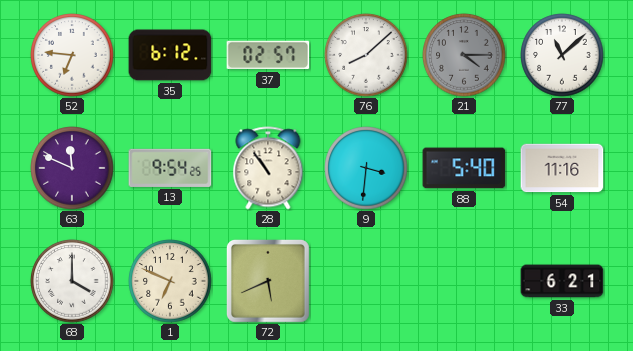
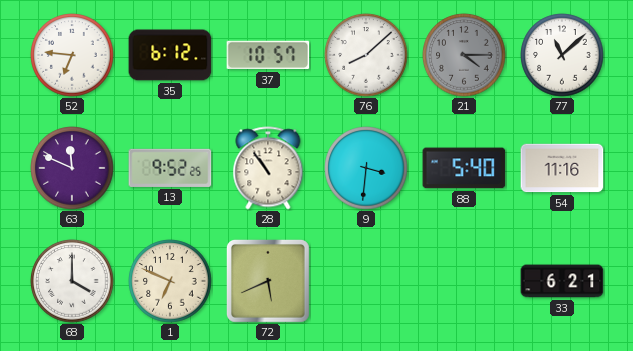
37: 02:57 -> 10:57 (268, 55)
13: 9:54 -> 9:52 (170, 168)
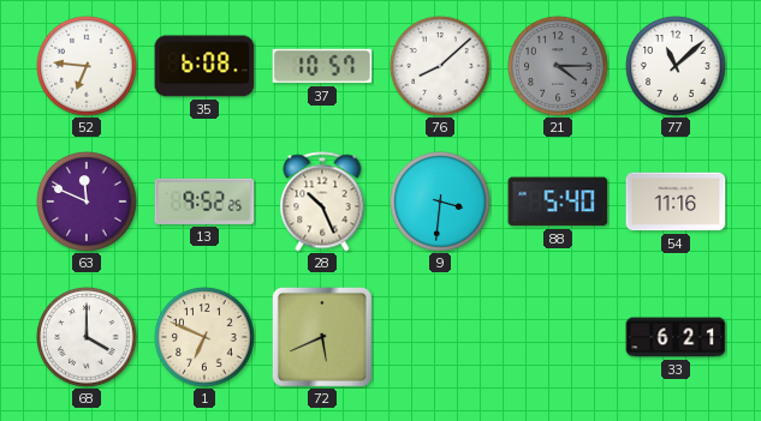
35: 6:12 -> 6:08 (204, 66)
28: 10:54 -> 10:26 (322, 202)
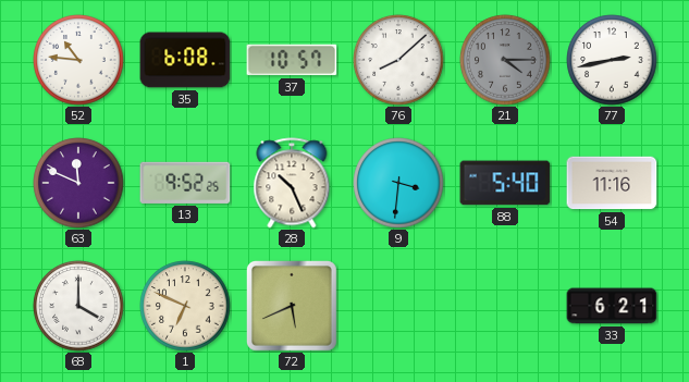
52: 6:46 -> 10:46 (78, 60)
77: 11:08 -> 2:43 (612, 60)
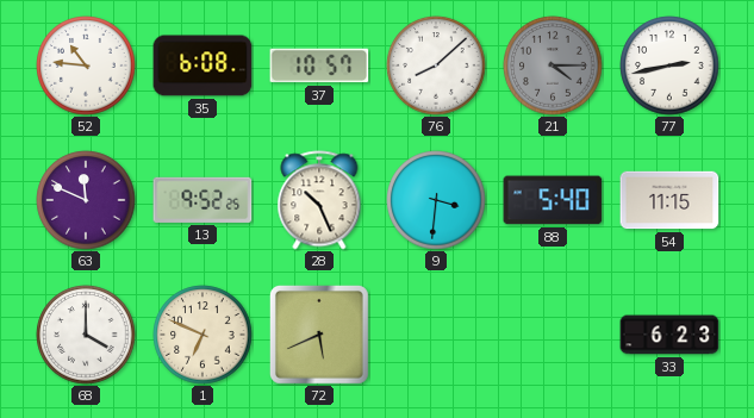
54: 11:16 -> 11:15 (669, 200)
33: 6:21 -> 6:23 (669, 335)
